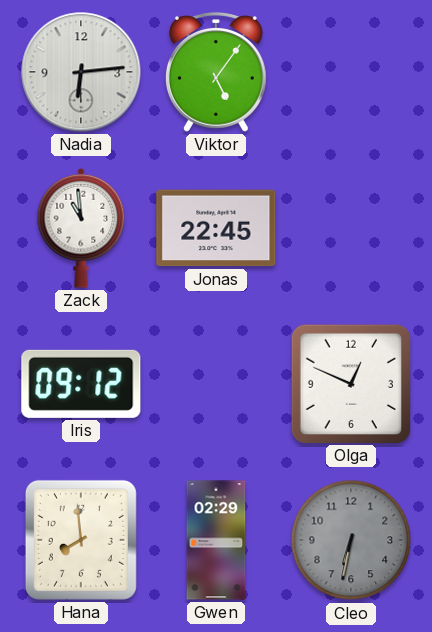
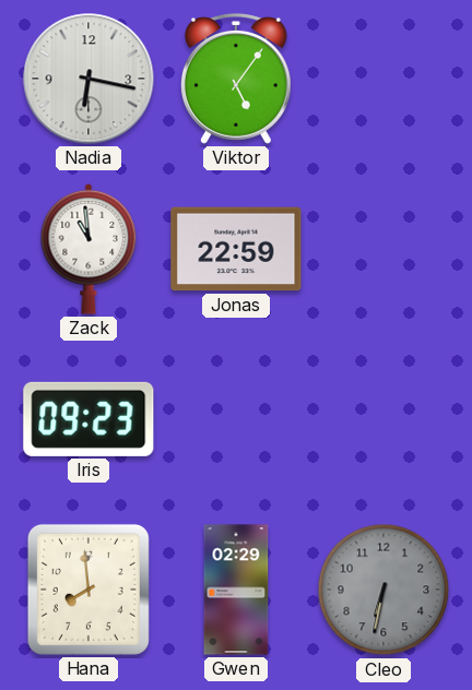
Nadia: 6:14 -> 6:17 (88, 79)
Jonas: 22:45 -> 22:59 (236, 249)
Iris: 09:12 -> 09:23 (88, 419)
Olga: 12:49 -> none (350, 383)
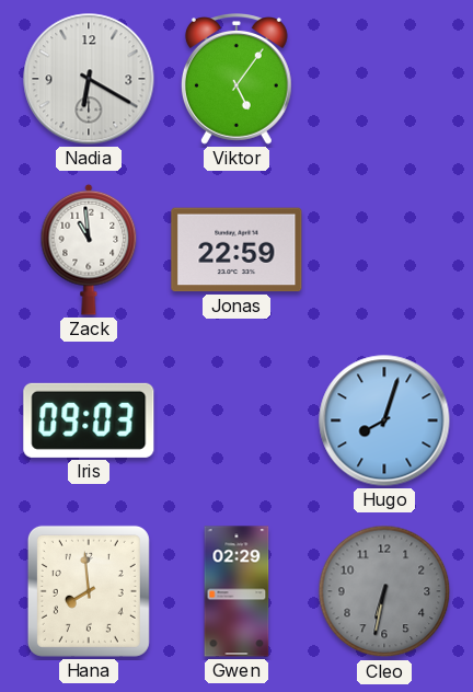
Nadia: 6:17 -> 6:20 (89, 79)
Iris: 09:23 -> 09:03 (89, 420)
Hugo: none -> 8:03 (384, 420)
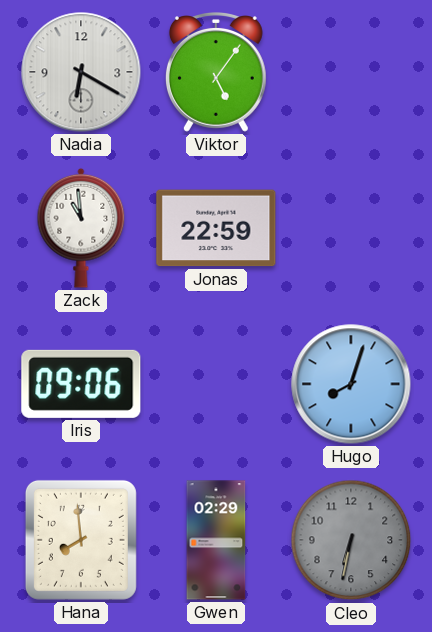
Iris: 09:03 -> 09:06 (81, 384)
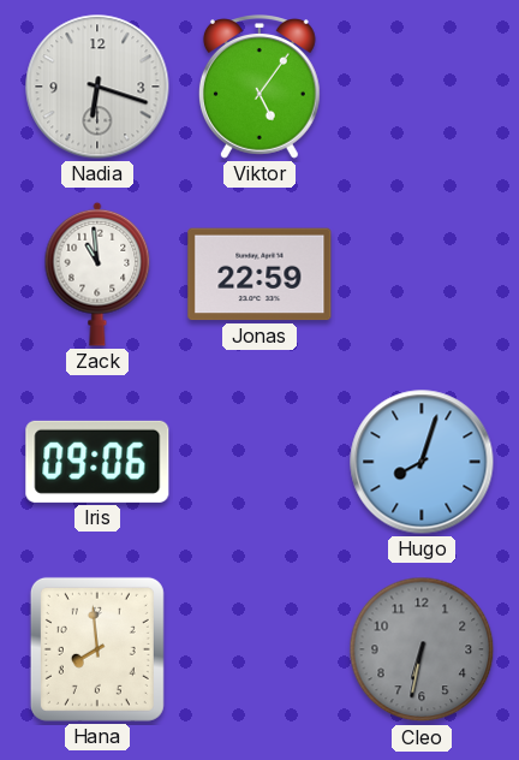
Nadia: 6:20 -> 6:18 (97, 87)
Gwen: 02:29 -> none (216, 540)
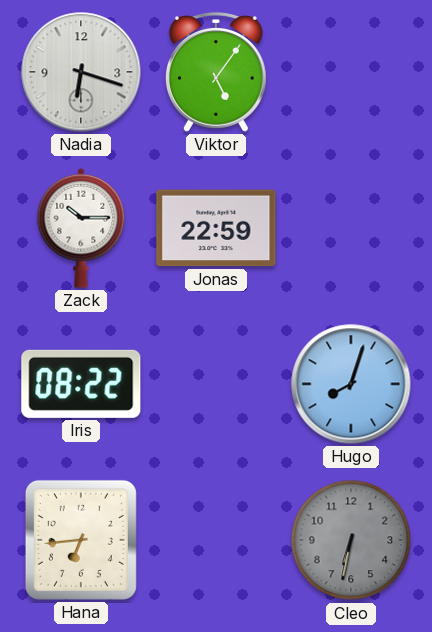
Zack: 10:59 -> 10:15 (81, 228)
Iris: 09:06 -> 08:22 (81, 384)
Hana: 7:59 -> 6:44 (81, 540)
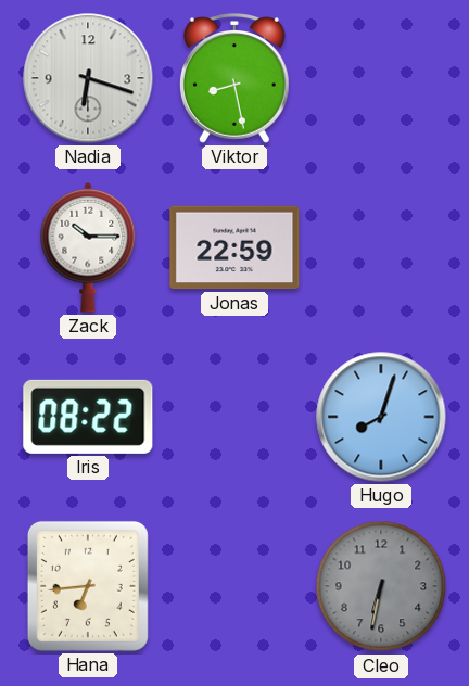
Viktor: 5:06 -> 8:28 (234, 79)
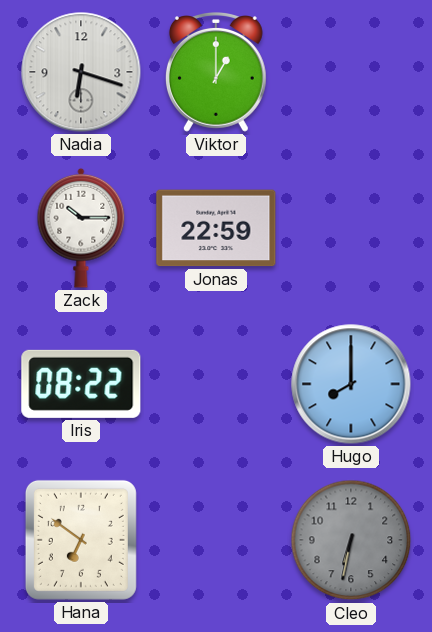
Viktor: 8:28 -> 1:00 (216, 73)
Hugo: 8:03 -> 8:00 (351, 384)
Hana: 6:44 -> 6:51 (81, 540)
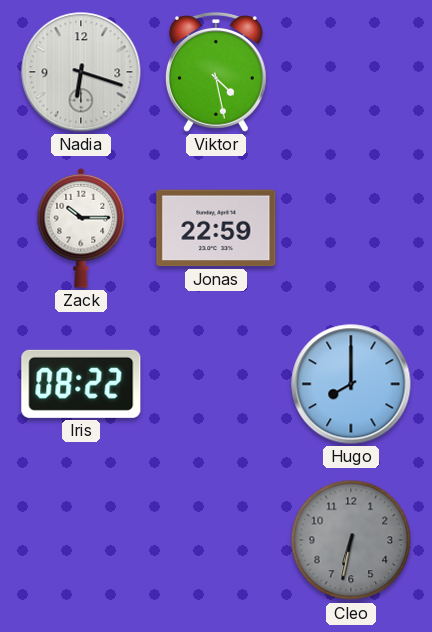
Viktor: 1:00 -> 4:28 (216, 73)
Hana: 6:51 -> none (81, 540)
